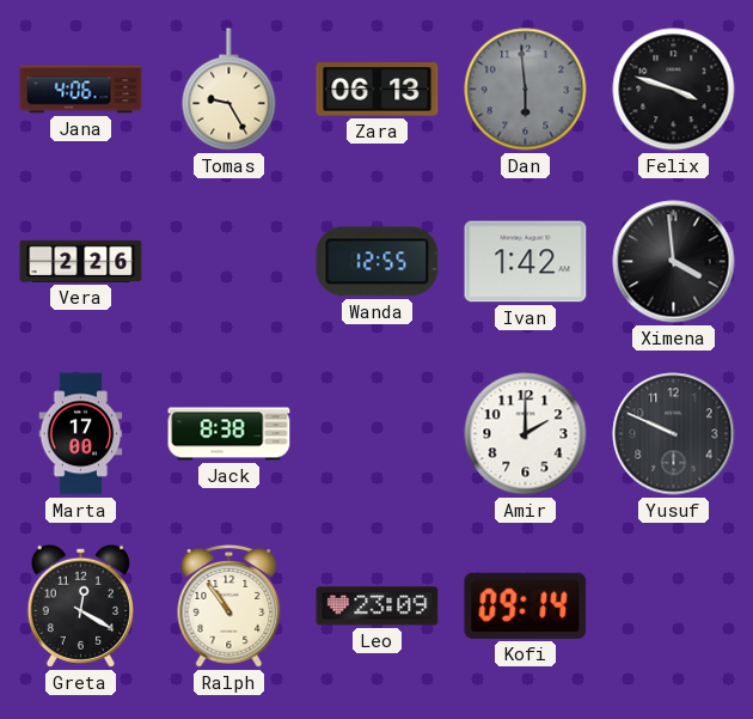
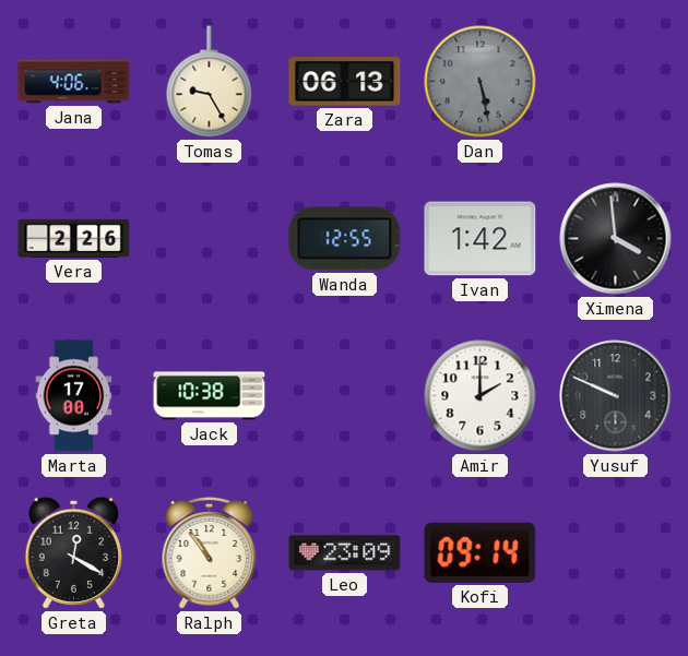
Dan: 5:59 -> 5:28 (481, 82)
Felix: 3:48 -> none (674, 90)
Jack: 8:38 -> 10:38 (210, 396)
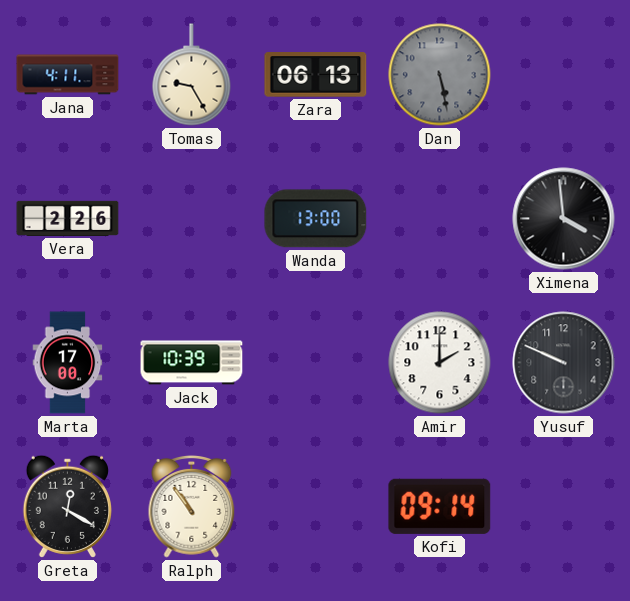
Jana: 4:06 -> 4:11 (68, 75)
Wanda: 12:55 -> 13:00 (316, 219)
Ivan: 1:42 -> none (481, 239)
Jack: 10:38 -> 10:39 (192, 363)
Leo: 23:09 -> none (345, 553)
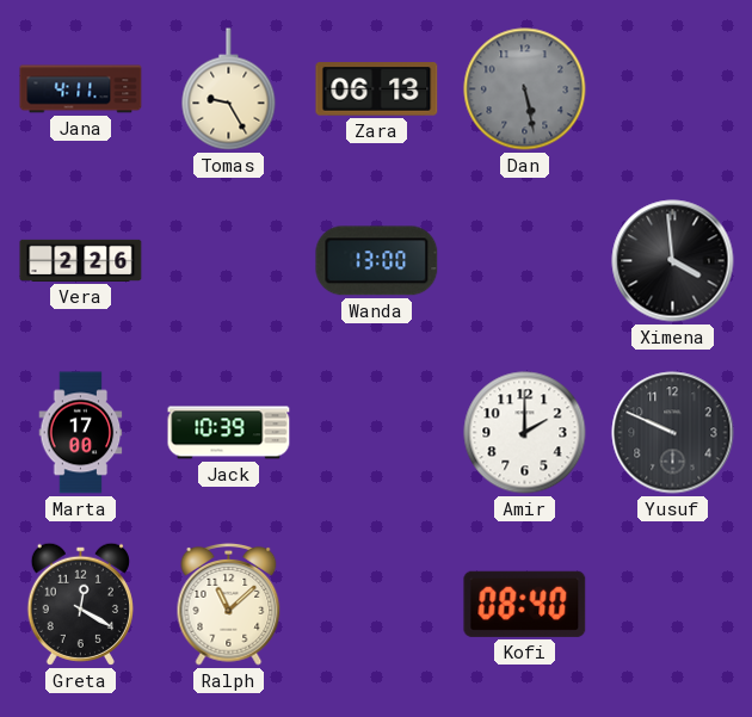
Ralph: 10:54 -> 11:08 (229, 604)
Kofi: 09:14 -> 08:40 (525, 604)
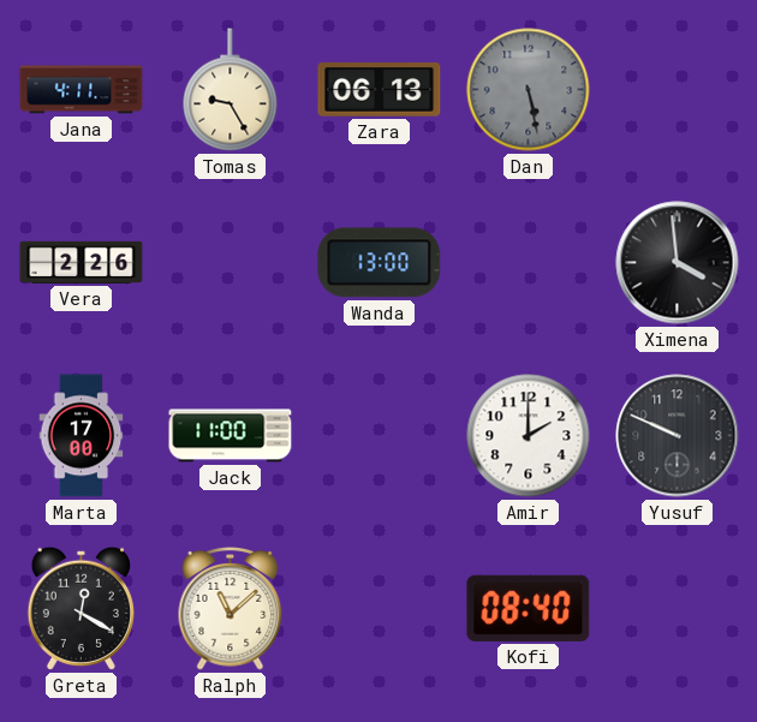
Jack: 10:39 -> 11:00 (231, 436)
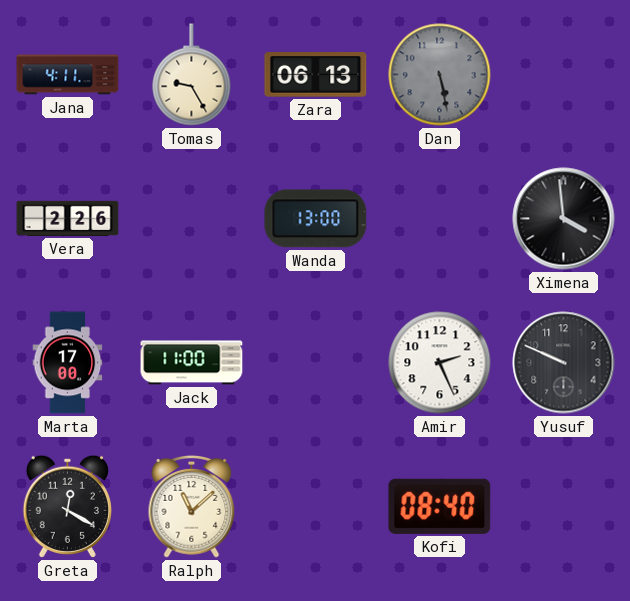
Amir: 2:00 -> 2:26 (440, 363)
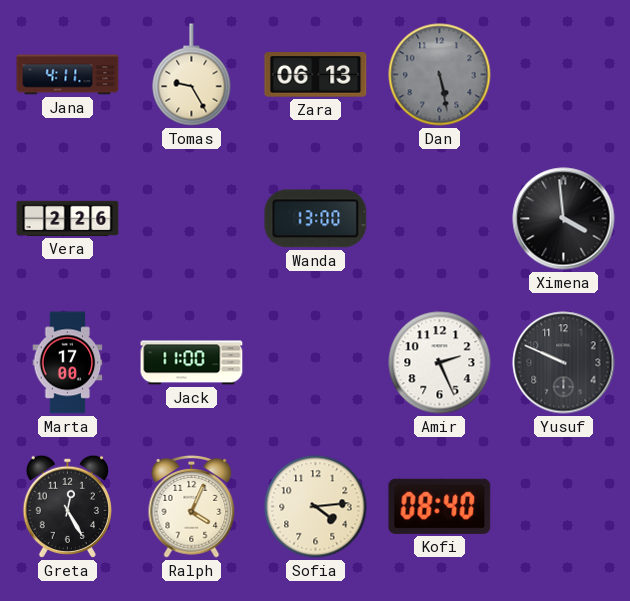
Greta: 12:20 -> 12:25 (67, 506)
Ralph: 11:08 -> 4:04 (192, 506)
Sofia: none -> 4:14 (316, 507)
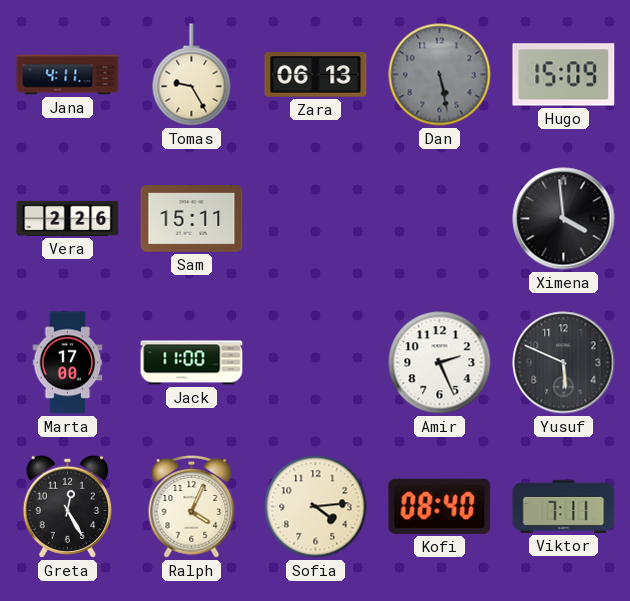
Hugo: none -> 15:09 (564, 75)
Sam: none -> 15:11 (192, 219)
Wanda: 13:00 -> none (316, 219)
Yusuf: 9:49 -> 5:49 (564, 363)
Viktor: none -> 7:11 (564, 506)
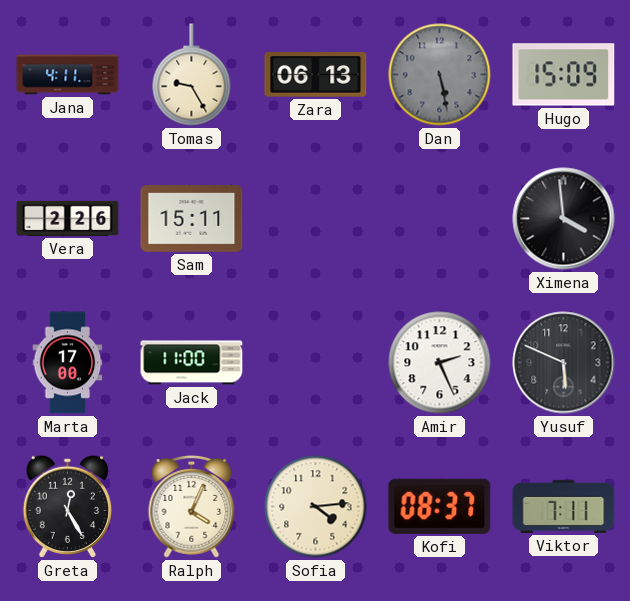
Kofi: 08:40 -> 08:37 (440, 506)
